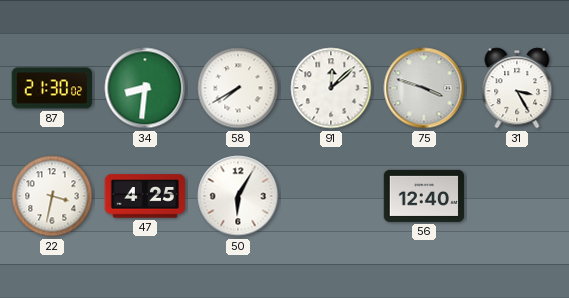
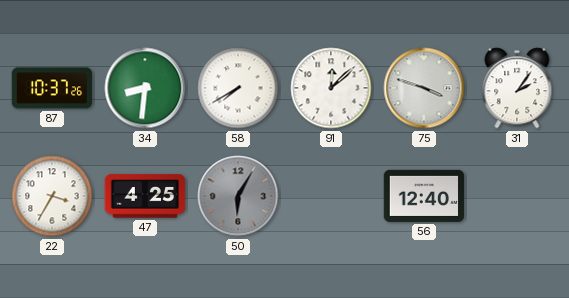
87: 21:30 -> 10:37 (52, 88)
31: 3:25 -> 2:06 (517, 88)
22: 3:32 -> 3:35 (52, 196)
50 dial: white -> grey (238, 196)
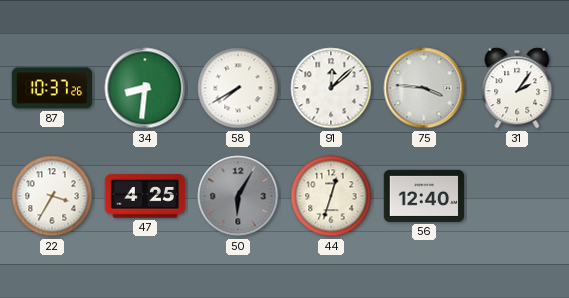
75: 3:48 -> 3:46 (424, 88)
44: none -> 12:33 (331, 196)
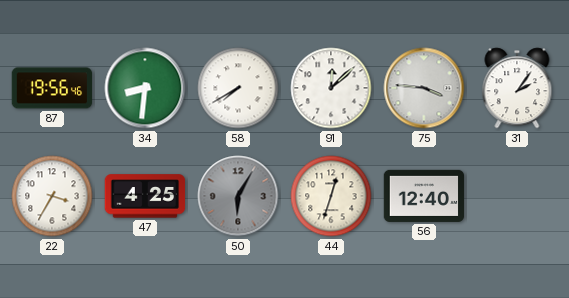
87: 10:37 -> 19:56 (52, 88)
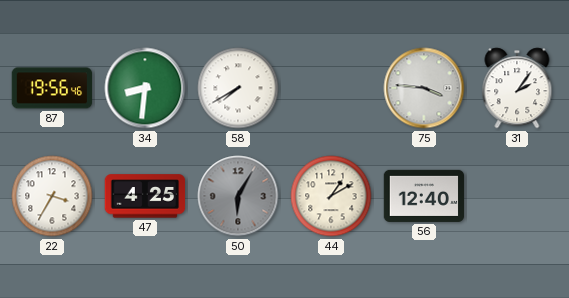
91: 12:08 -> none (331, 88)
44: 12:33 -> 1:10 (331, 196)
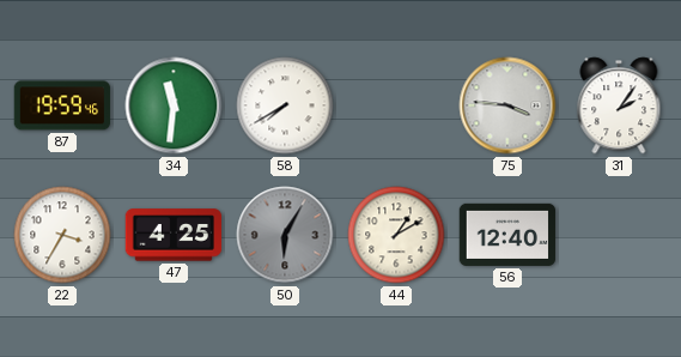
87: 19:56 -> 19:59 (62, 105)
34: 8:31 -> 11:31 (174, 105)
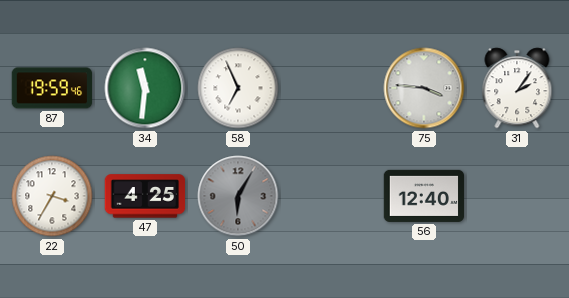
58: 7:40 -> 6:56 (238, 88)
44: 1:10 -> none (396, 235)
